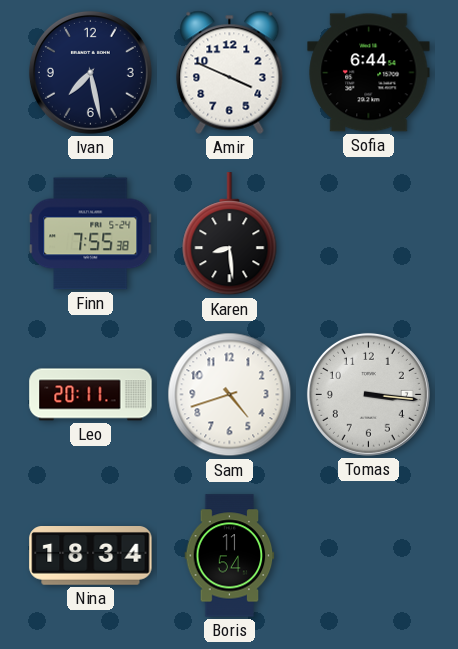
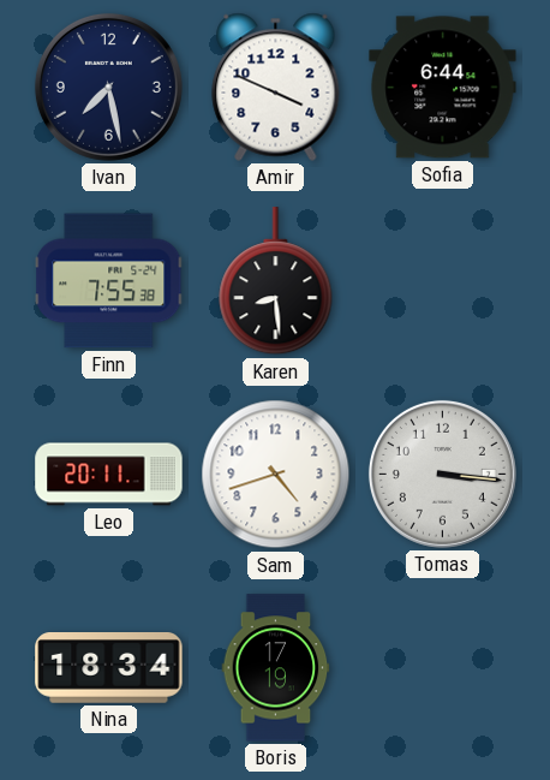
Boris: 11:54 -> 17:19 (276, 668)
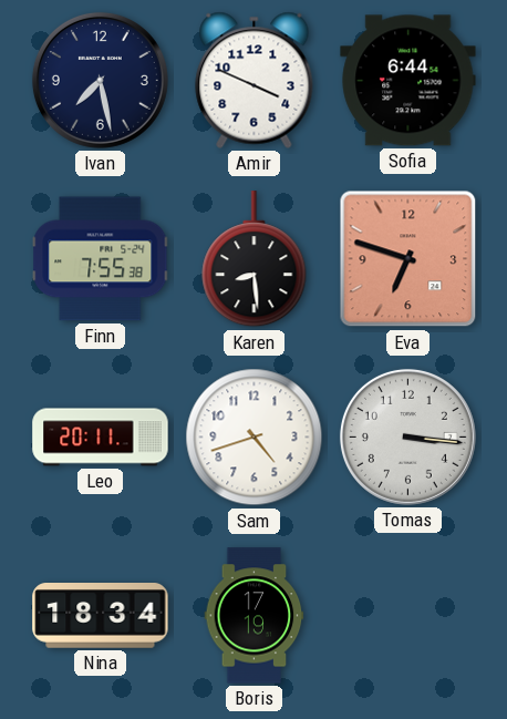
Eva: none -> 6:48 (408, 259)
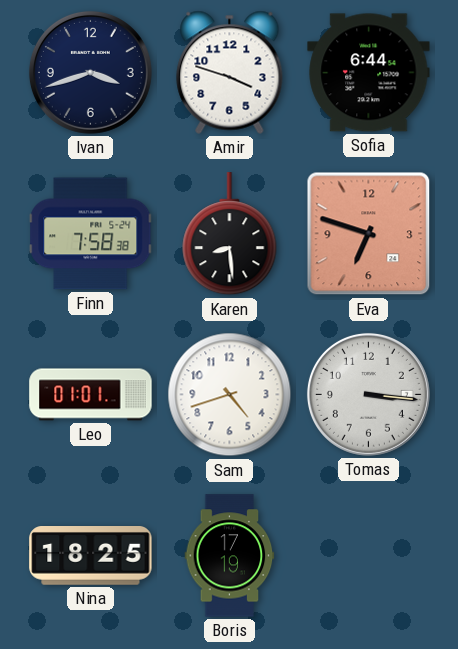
Ivan: 7:28 -> 3:42 (90, 72)
Amir: 3:49 -> 3:48 (230, 72)
Finn: 7:55 -> 7:58 (91, 234)
Leo: 20:11 -> 01:01 (91, 395)
Nina: 18:34 -> 18:25 (91, 556)
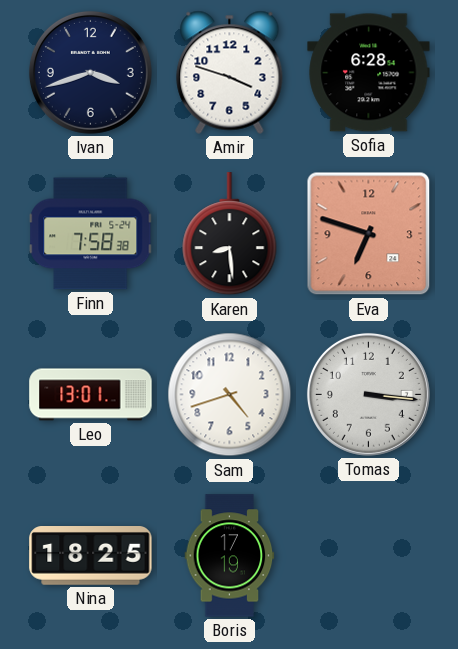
Sofia: 6:44 -> 6:28 (369, 73)
Leo: 01:01 -> 13:01 (91, 395)
